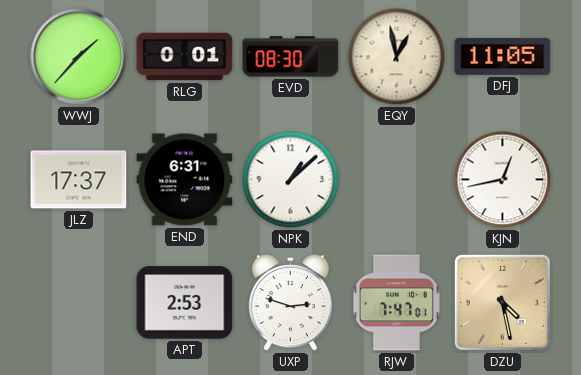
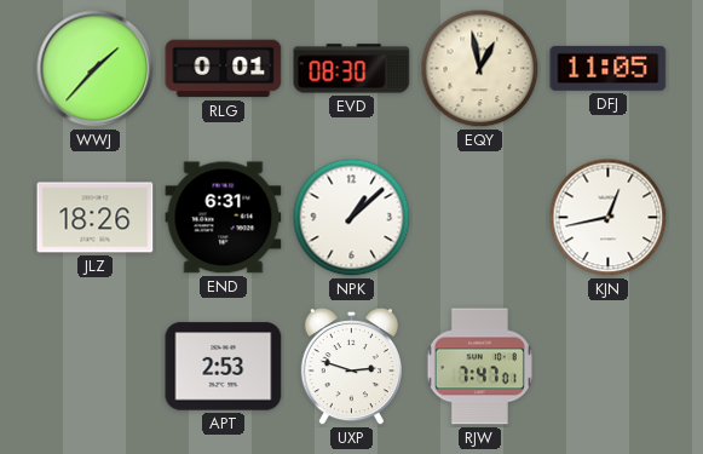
JLZ: 17:37 -> 18:26 (96, 218)
DZU: 4:28 -> none (502, 302)
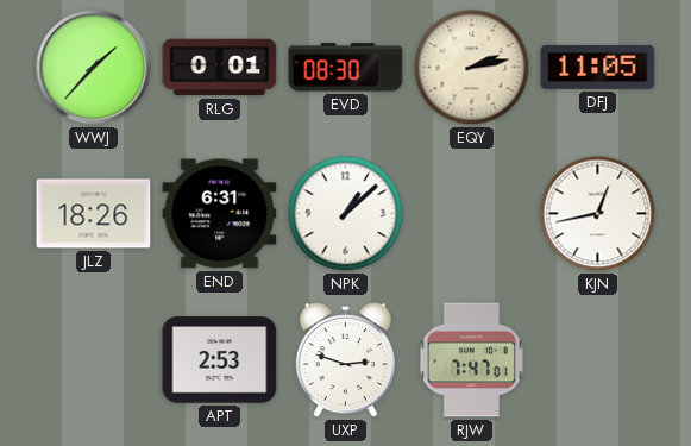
EQY: 12:58 -> 2:13 (472, 68)
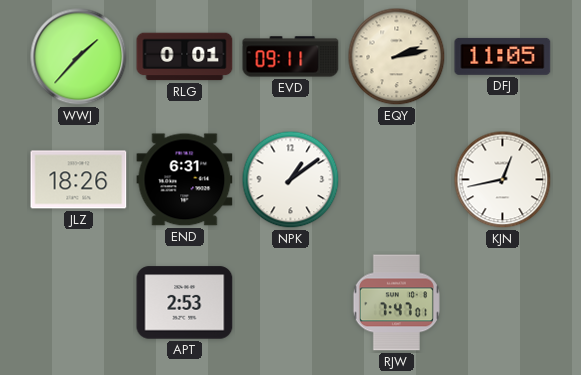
EVD: 08:30 -> 09:11 (291, 57)
NPK: 1:08 -> 1:09 (291, 180)
UXP: 2:48 -> none (345, 360)
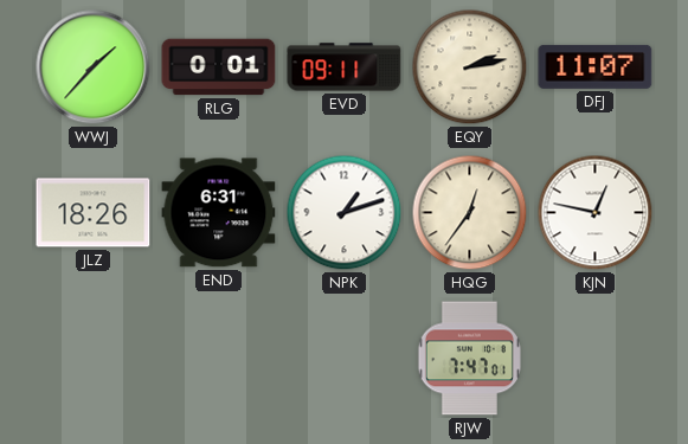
DFJ: 11:05 -> 11:07 (596, 66)
NPK: 1:09 -> 1:12 (345, 213)
HQG: none -> 12:36 (470, 213)
KJN: 12:43 -> 12:47 (596, 213)
APT: 2:53 -> none (185, 303)
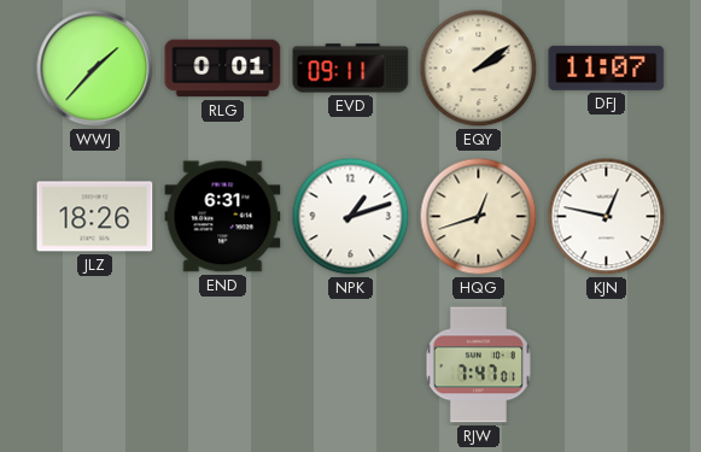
EQY: 2:13 -> 2:09 (479, 69)
HQG: 12:36 -> 12:42 (479, 217)
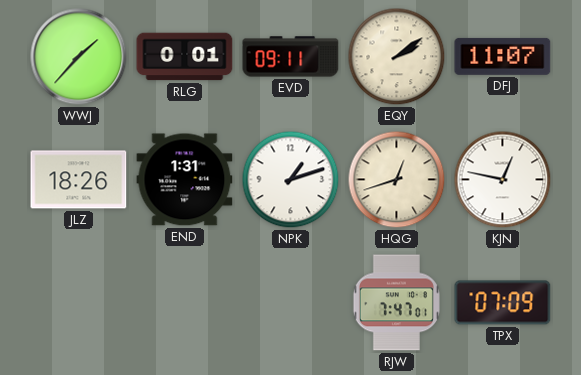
END: 6:31 -> 1:31 (185, 180)
TPX: none -> 07:09 (503, 303)
